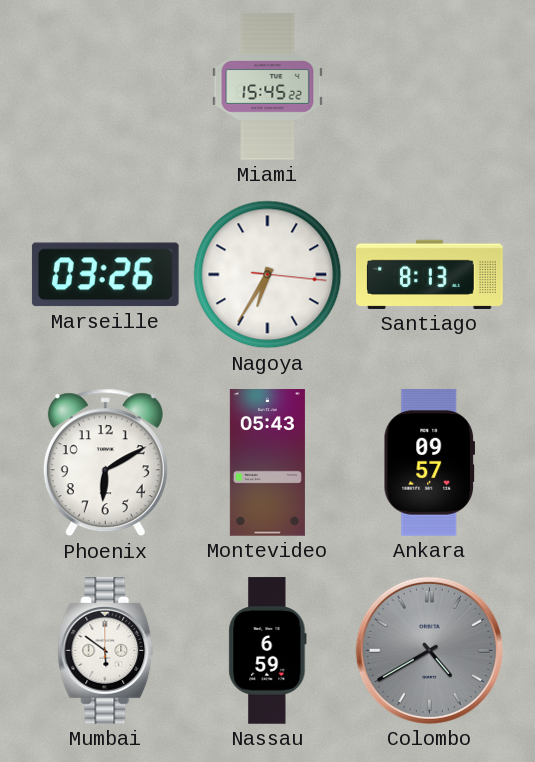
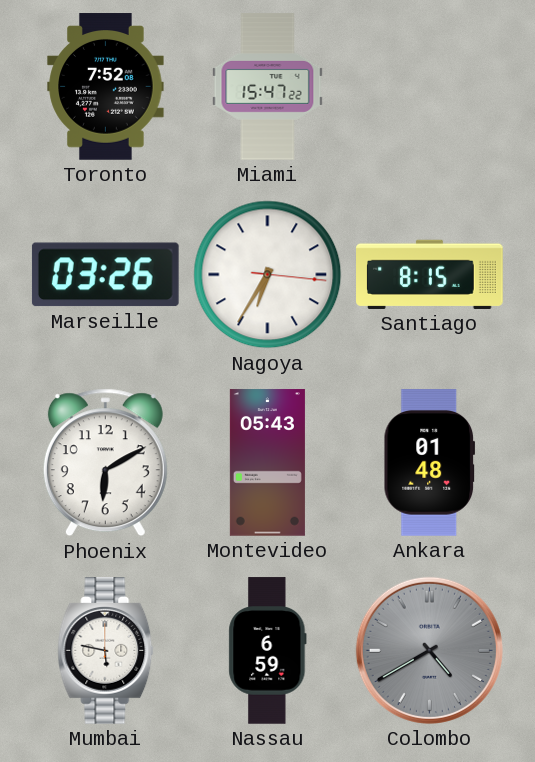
Toronto: none -> 7:52 (106, 87)
Miami: 15:45 -> 15:47 (268, 87)
Santiago: 8:13 -> 8:15 (430, 274)
Ankara: 09:57 -> 01:48 (429, 463)
Mumbai: 5:51 -> 5:47 (106, 651)
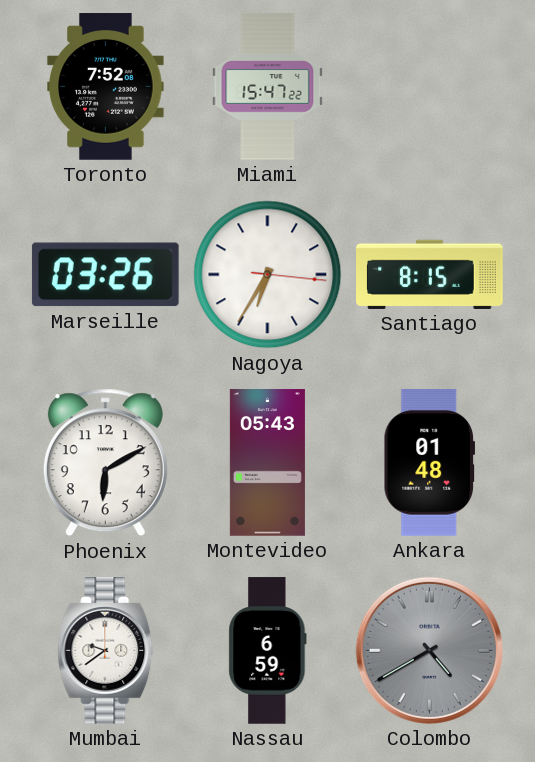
Mumbai: 5:47 -> 9:39 (106, 651)
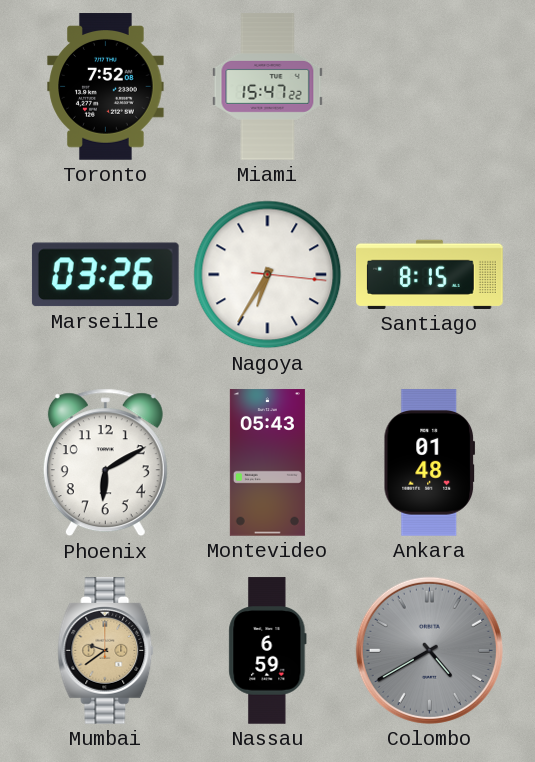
Mumbai dial: white -> champagne (106, 651)
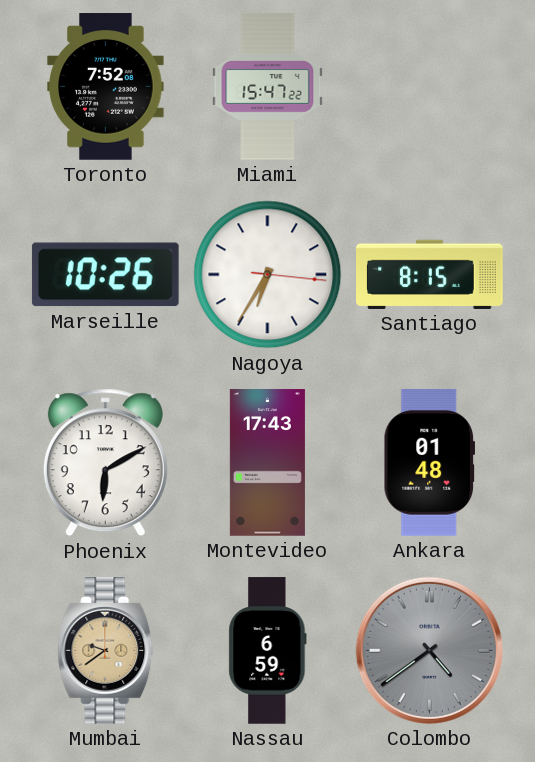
Marseille: 03:26 -> 10:26 (105, 275)
Montevideo: 05:43 -> 17:43 (267, 463)
Colombo: 4:40 -> 4:39 (429, 650)
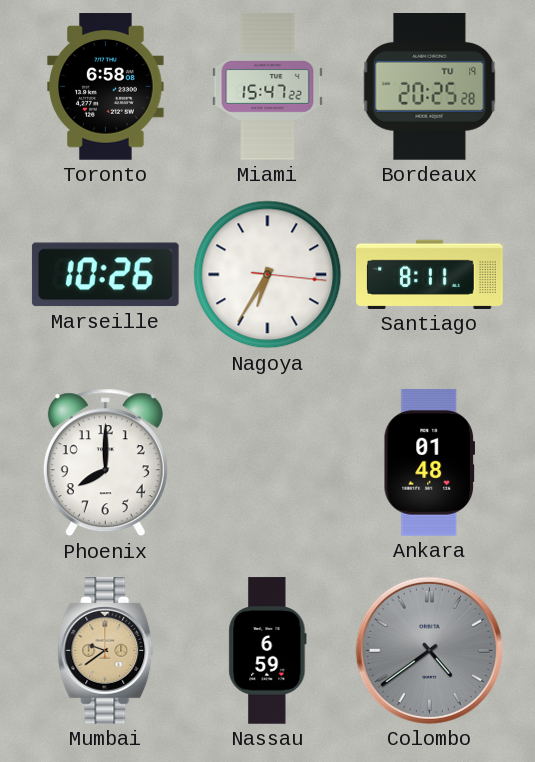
Toronto: 7:52 -> 6:58 (106, 87)
Bordeaux: none -> 20:25 (430, 87)
Santiago: 8:15 -> 8:11 (430, 274)
Phoenix: 6:10 -> 8:00 (105, 463)
Montevideo: 17:43 -> none (267, 463)
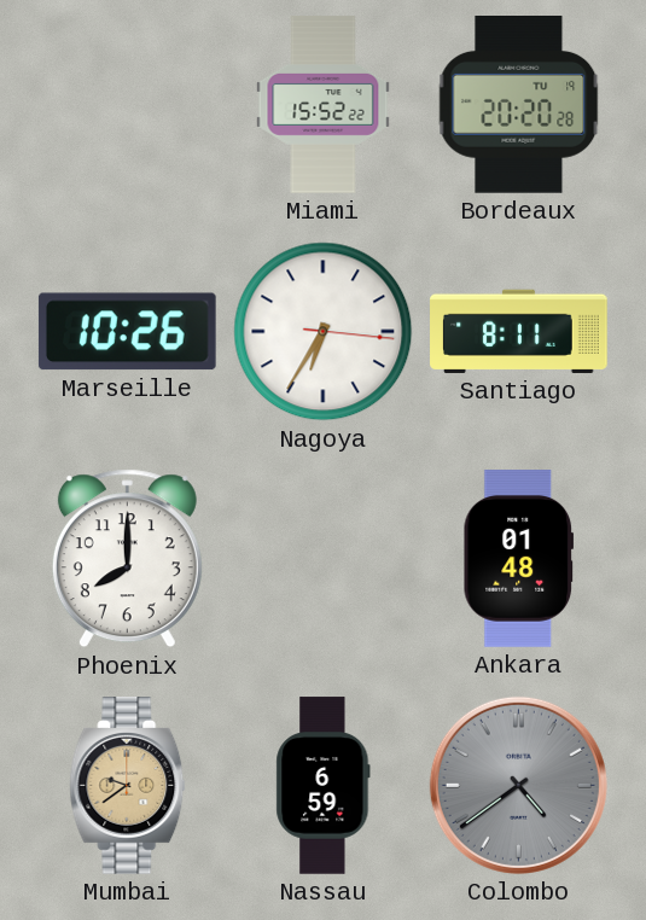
Toronto: 6:58 -> none (106, 87)
Miami: 15:47 -> 15:52 (324, 105)
Bordeaux: 20:25 -> 20:20 (519, 105)
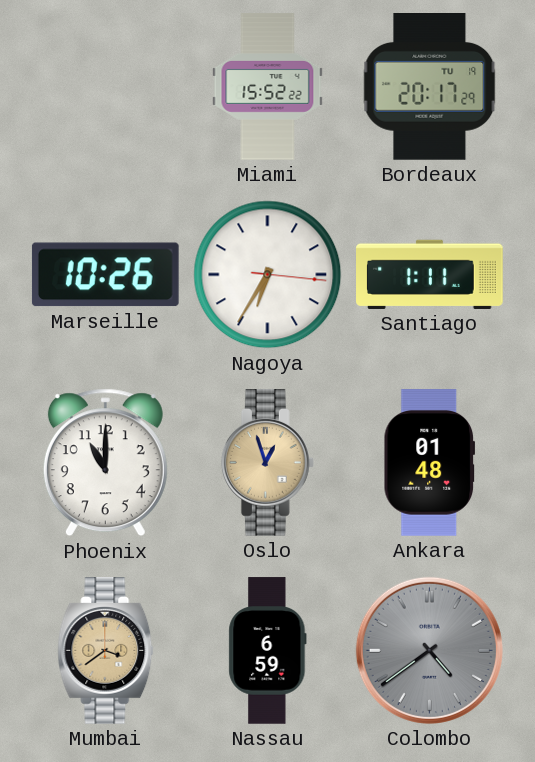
Bordeaux: 20:20 -> 20:17 (430, 87)
Santiago: 8:11 -> 1:11 (430, 274)
Phoenix: 8:00 -> 11:00 (105, 463)
Oslo: none -> 12:57 (267, 463)
Mumbai: 9:39 -> 3:39 (106, 651)
